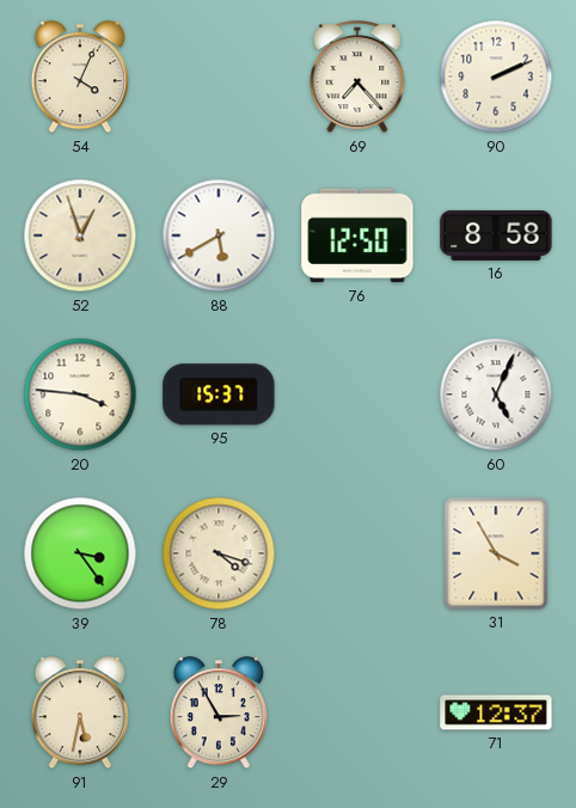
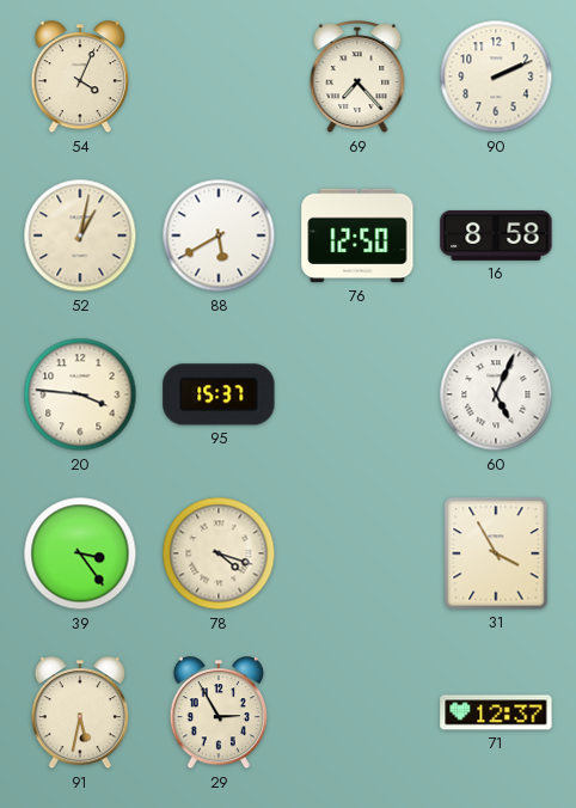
52: 12:57 -> 1:02 (80, 235)
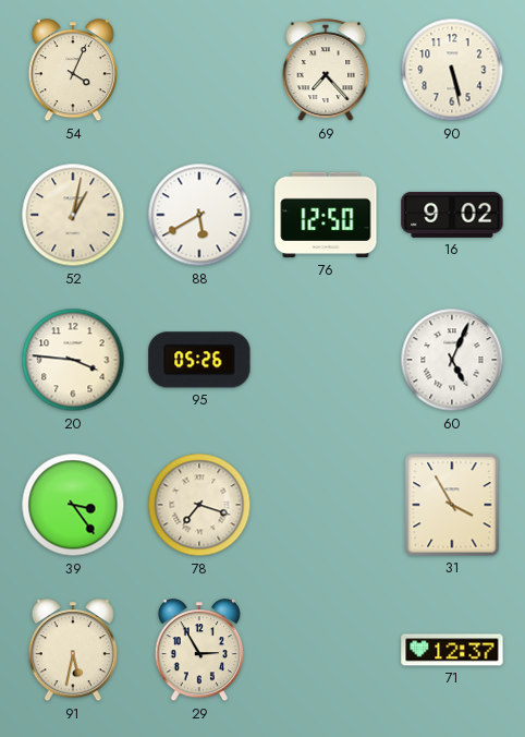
90: 2:11 -> 5:28 (452, 70)
16: 8:58 -> 9:02 (452, 215)
95: 15:37 -> 05:26 (199, 360)
78: 4:18 -> 7:18 (199, 505)
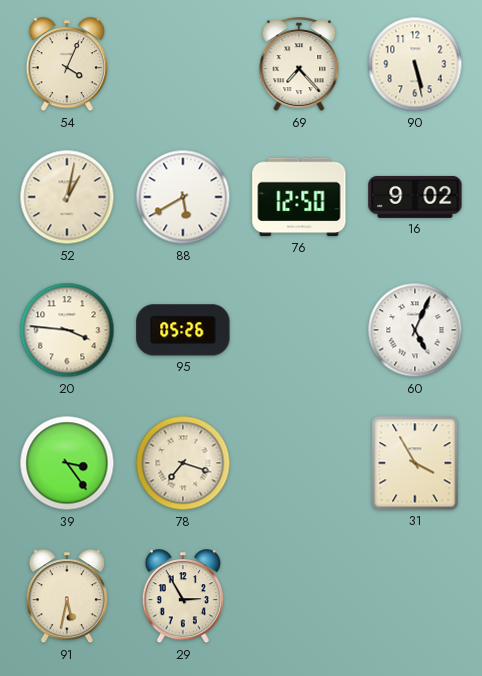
71: 12:37 -> none (452, 650)
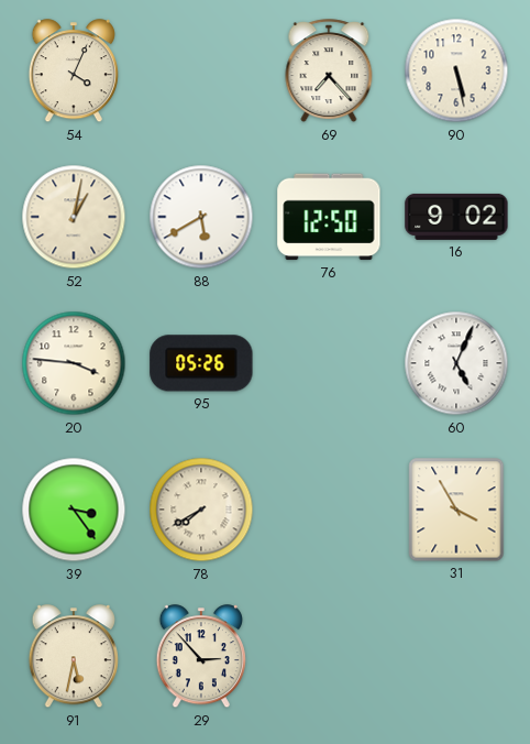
78: 7:18 -> 7:40 (201, 510)
29: 2:55 -> 2:53 (201, 657)
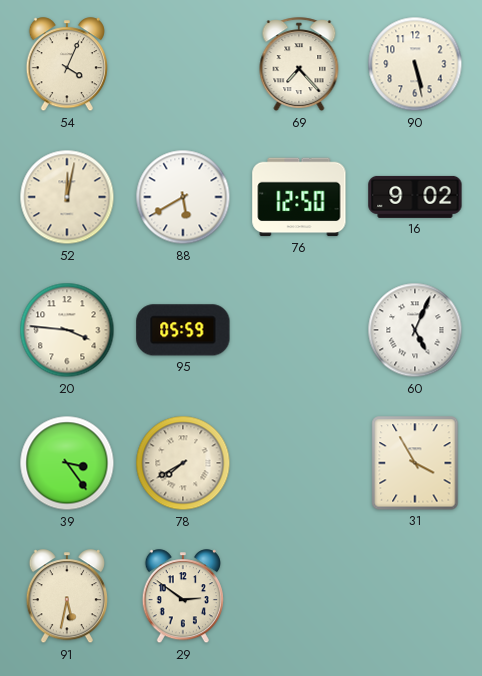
52: 1:02 -> 12:02 (67, 197)
95: 05:26 -> 05:59 (183, 330)
29: 2:53 -> 2:51 (183, 597)
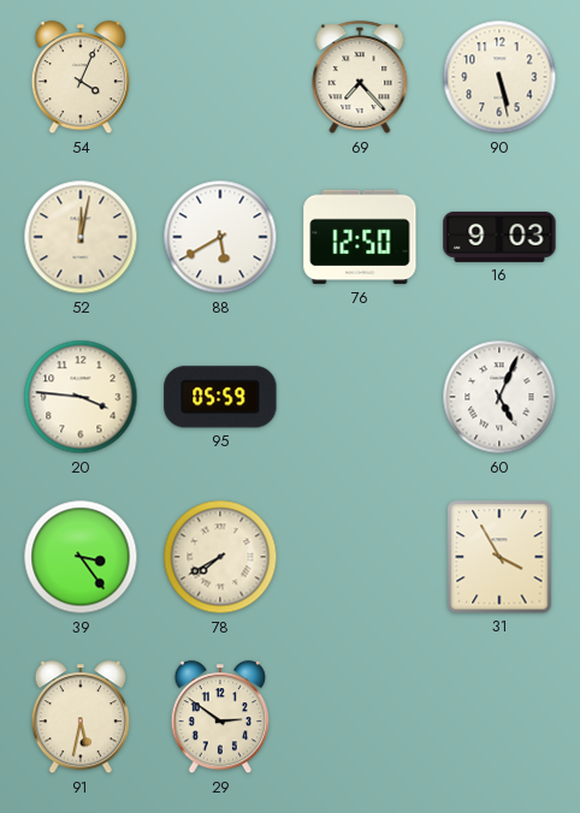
16: 9:02 -> 9:03 (499, 237)
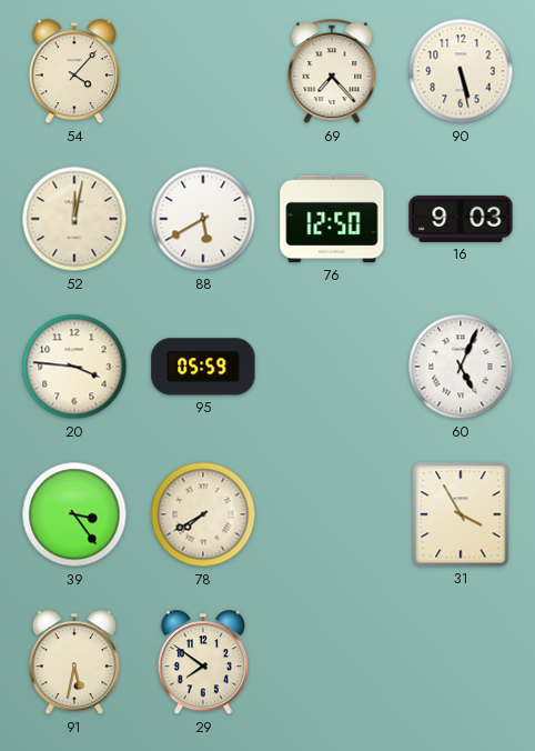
54: 4:04 -> 4:07 (74, 72)
29: 2:51 -> 7:51 (203, 663)
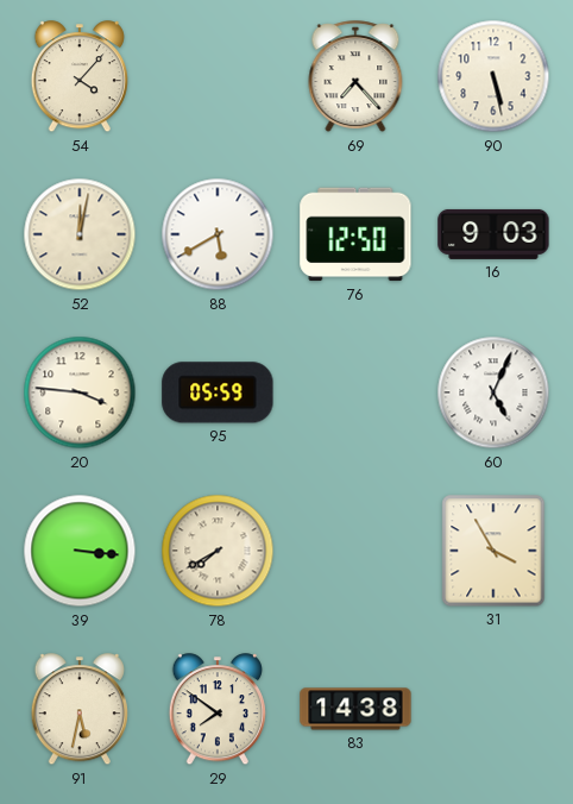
39: 3:24 -> 3:16 (80, 551)
83: none -> 14:38 (355, 709)
